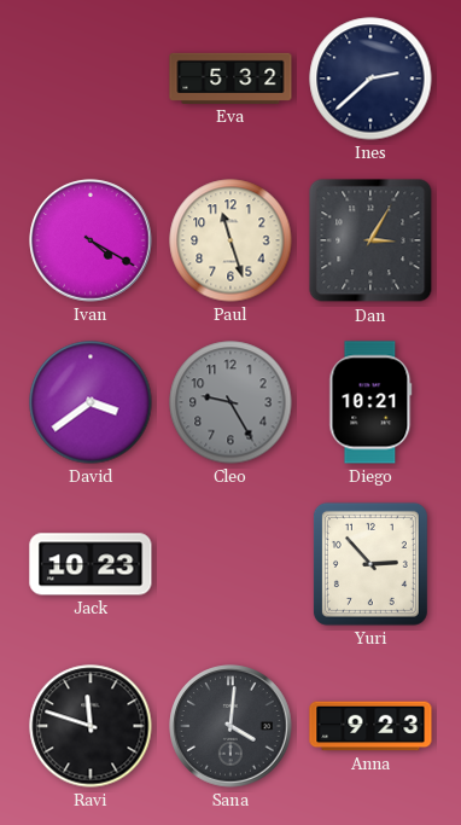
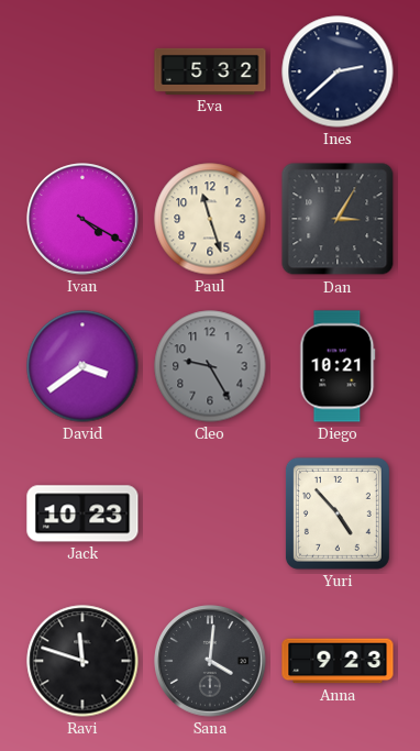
Yuri: 2:53 -> 4:53 (338, 513)
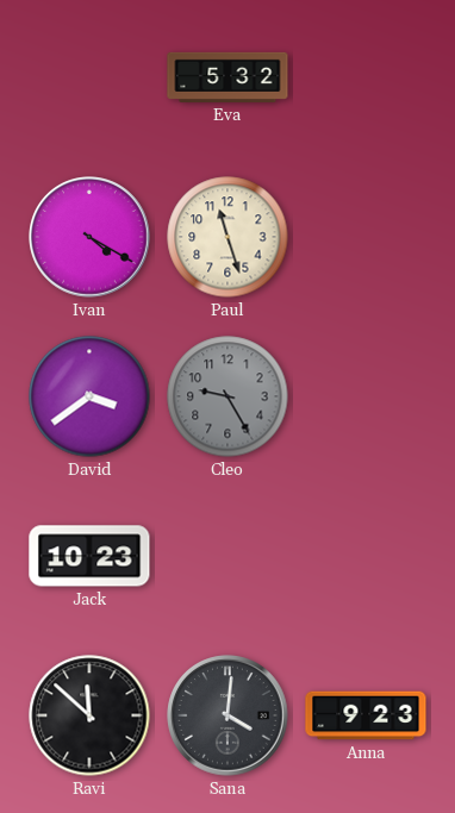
Ines: 2:38 -> none (338, 71)
Dan: 3:05 -> none (338, 219)
Diego: 10:21 -> none (338, 366)
Yuri: 4:53 -> none (338, 513)
Ravi: 11:48 -> 11:52 (89, 715)
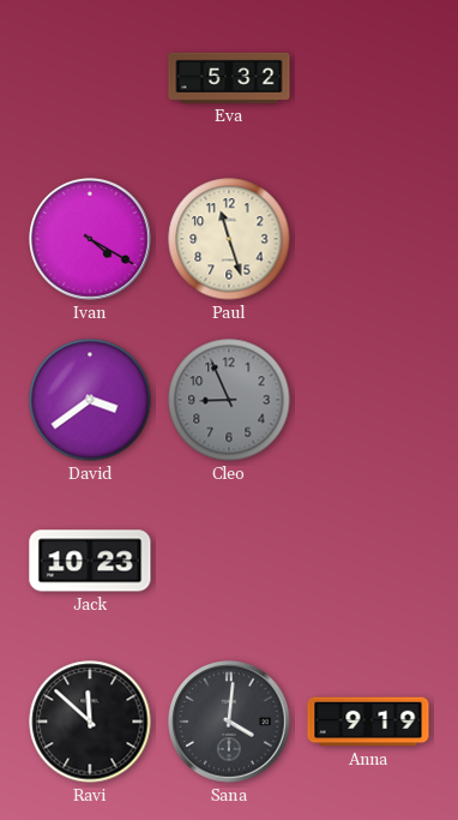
Cleo: 9:25 -> 8:56 (229, 400)
Anna: 9:23 -> 9:19 (368, 722)
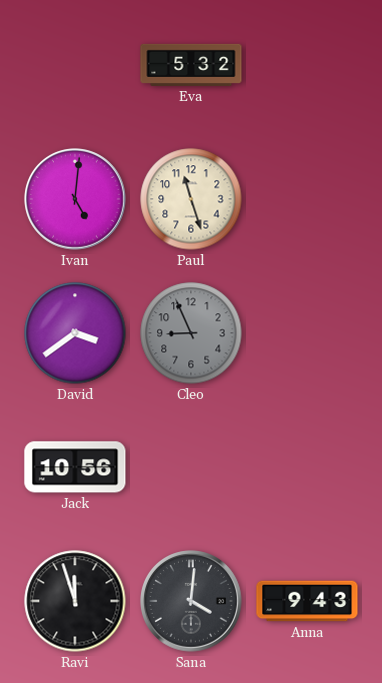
Ivan: 4:20 -> 5:01 (75, 199)
Jack: 10:23 -> 10:56 (75, 467)
Ravi: 11:52 -> 11:57 (75, 601)
Anna: 9:19 -> 9:43 (307, 601)
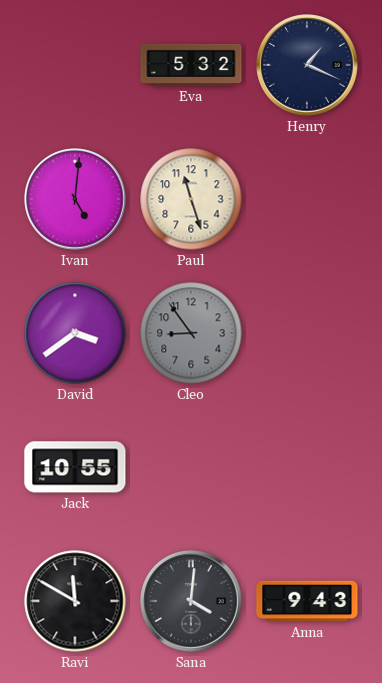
Henry: none -> 1:19 (307, 65)
Cleo: 8:56 -> 8:54 (191, 333)
Jack: 10:56 -> 10:55 (75, 467)
Ravi: 11:57 -> 11:50 (75, 601)
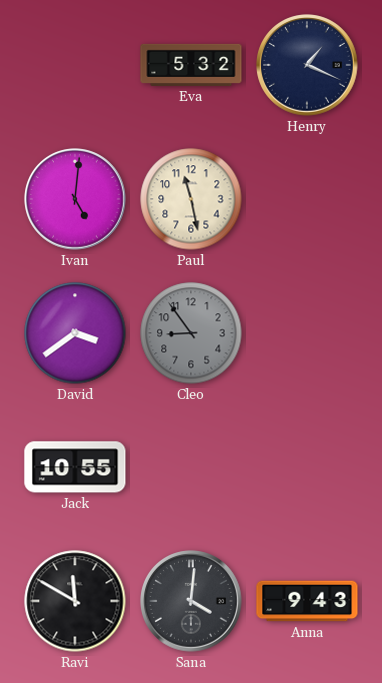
Paul: 11:27 -> 11:28 (191, 199)
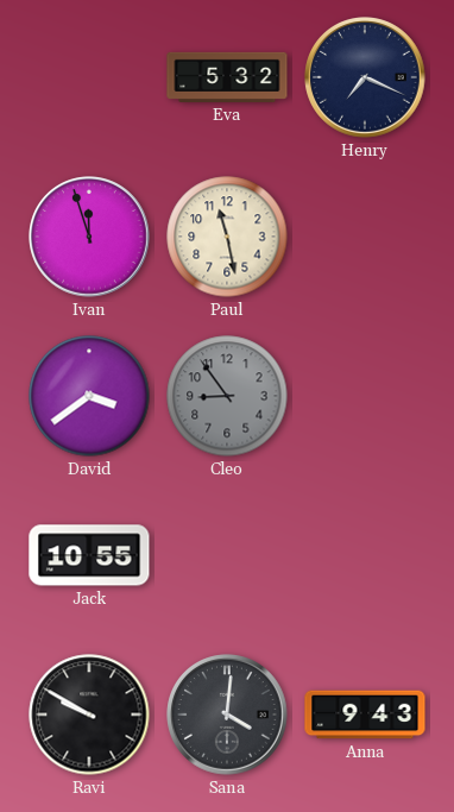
Henry: 1:19 -> 7:19 (365, 77)
Ivan: 5:01 -> 11:57 (89, 237)
Ravi: 11:50 -> 9:50 (89, 715)
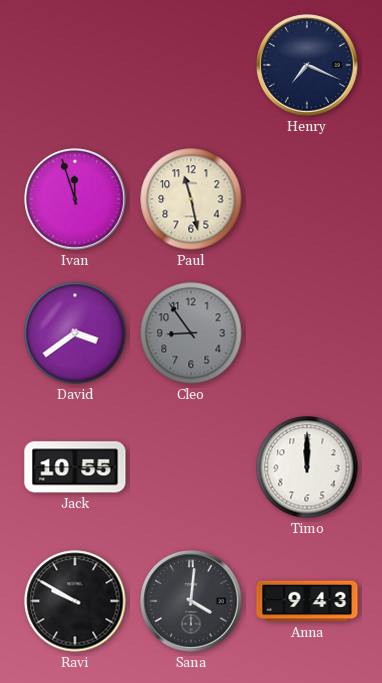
Eva: 5:32 -> none (227, 77)
Timo: none -> 12:00 (307, 467)
